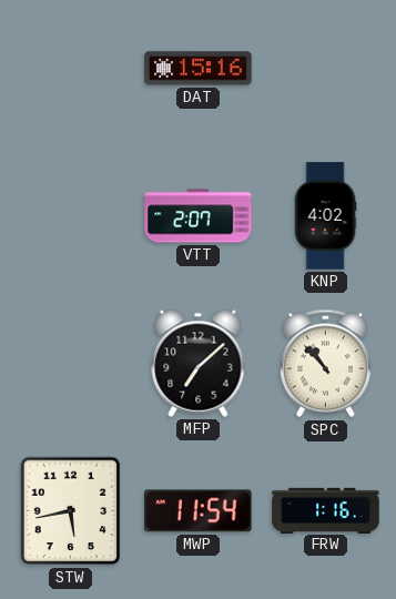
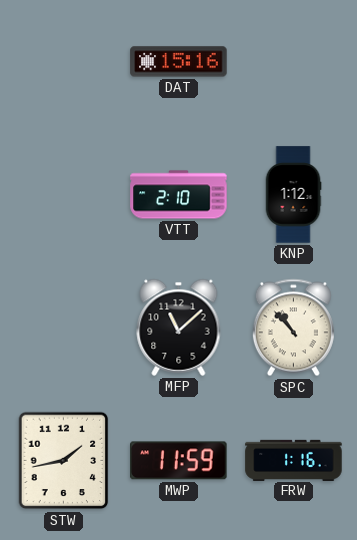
VTT: 2:07 -> 2:10 (179, 195)
KNP: 4:02 -> 1:12 (293, 195)
MFP: 7:08 -> 11:08 (179, 327)
STW: 5:43 -> 1:43 (64, 461)
MWP: 11:54 -> 11:59 (179, 461)
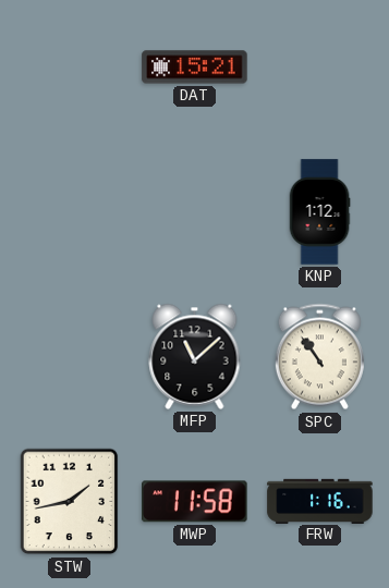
DAT: 15:16 -> 15:21 (195, 68)
VTT: 2:10 -> none (179, 195)
SPC: 10:53 -> 10:54 (319, 357)
MWP: 11:59 -> 11:58 (195, 502)
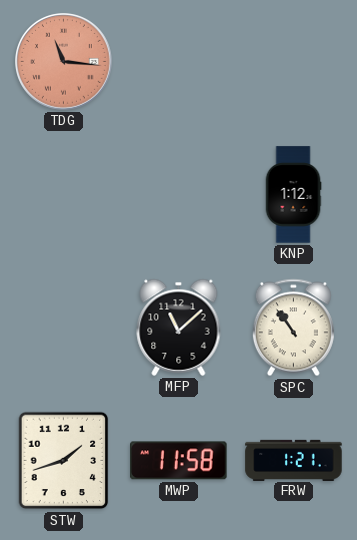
TDG: none -> 11:16 (64, 62)
DAT: 15:21 -> none (195, 68)
STW: 1:43 -> 1:42 (64, 461)
FRW: 1:16 -> 1:21 (294, 460)
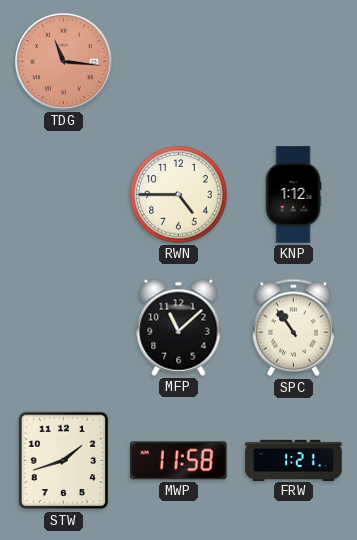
RWN: none -> 4:45 (179, 195)
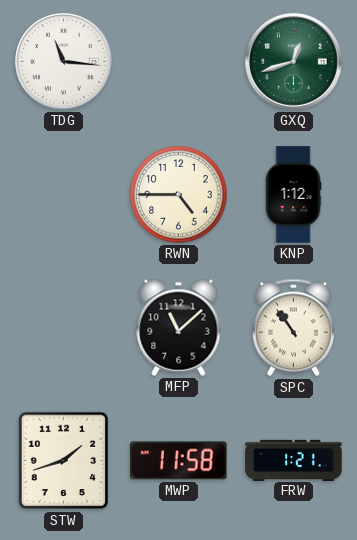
TDG dial: salmon -> white (64, 62)
GXQ: none -> 12:42 (294, 62)
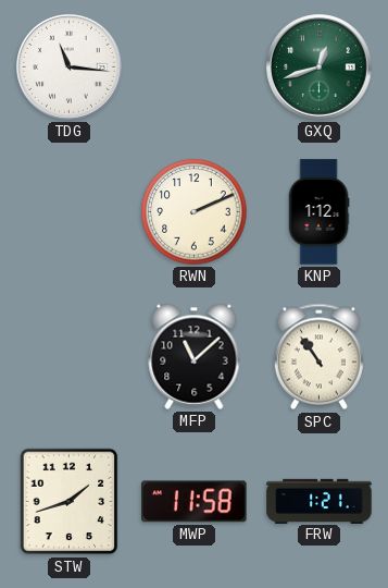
RWN: 4:45 -> 2:11 (195, 212)
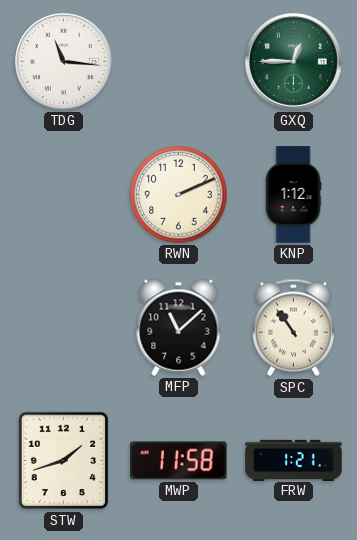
GXQ: 12:42 -> 12:45 (294, 62)
